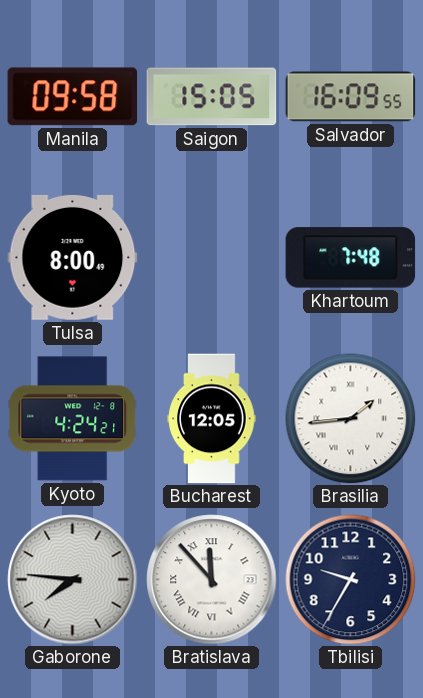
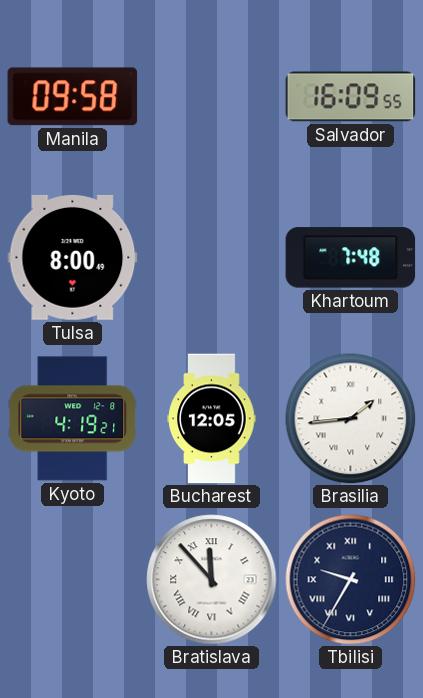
Saigon: 15:05 -> none (212, 97)
Kyoto: 4:24 -> 4:19 (73, 419)
Gaborone: 7:46 -> none (73, 580)
Tbilisi numerals: Arabic -> Roman (351, 580)
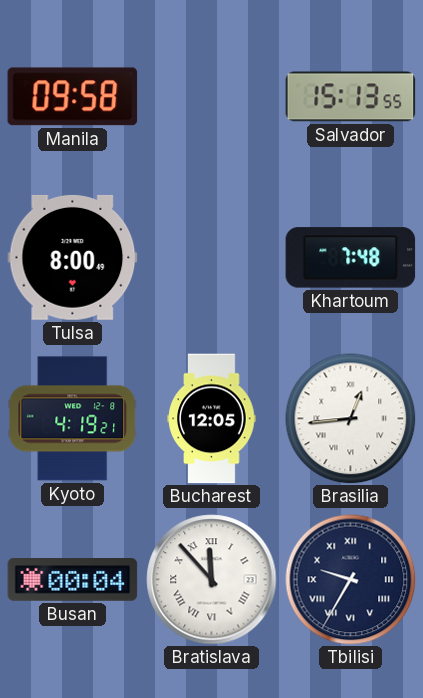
Salvador: 16:09 -> 15:13 (351, 97)
Brasilia: 1:44 -> 12:44 (351, 419)
Busan: none -> 00:04 (73, 580)
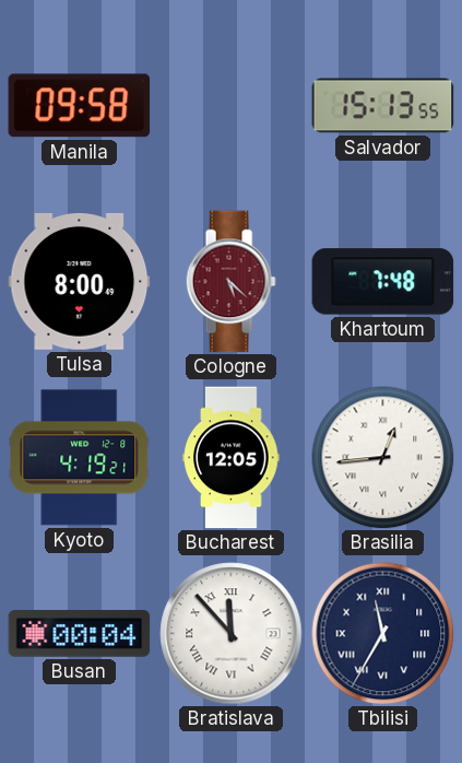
Cologne: none -> 5:22 (230, 282)
Tbilisi: 9:35 -> 11:35 (383, 634)
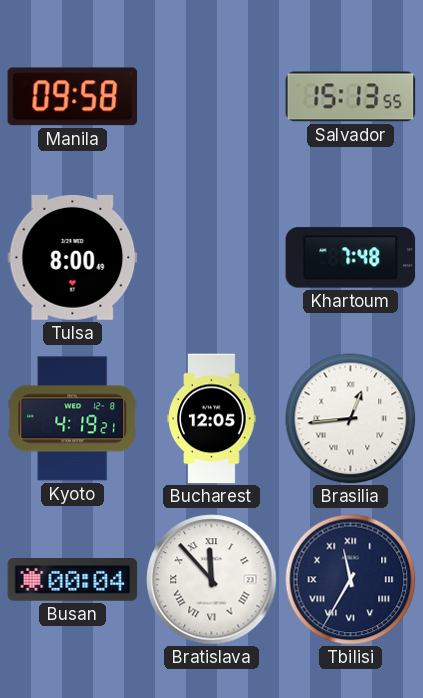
Cologne: 5:22 -> none (230, 282)
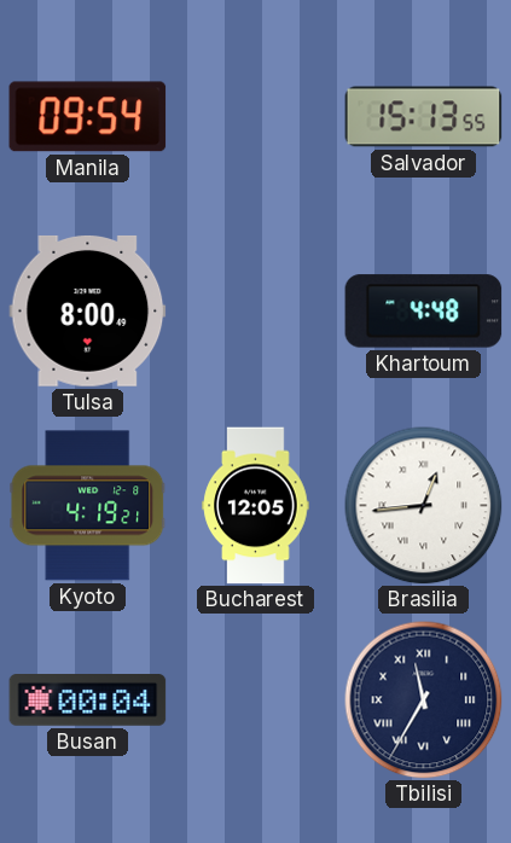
Manila: 09:58 -> 09:54 (88, 117)
Khartoum: 7:48 -> 4:48 (424, 312)
Bratislava: 11:53 -> none (212, 580)
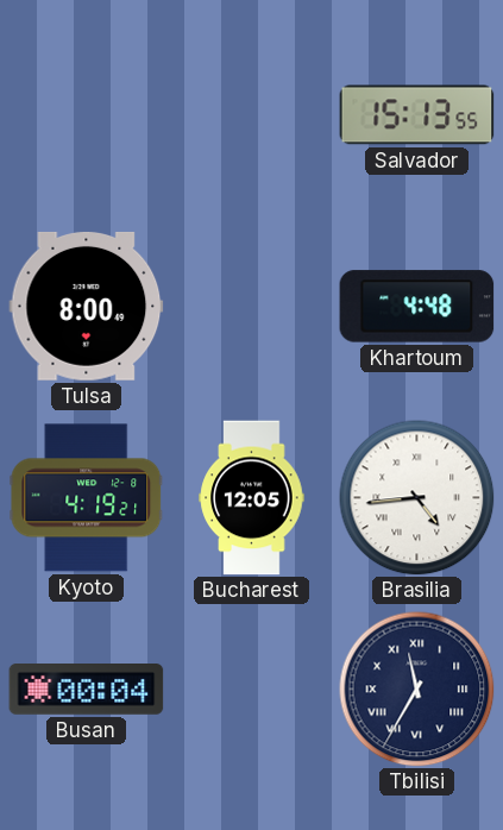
Manila: 09:54 -> none (88, 117)
Brasilia: 12:44 -> 4:44 (417, 498)
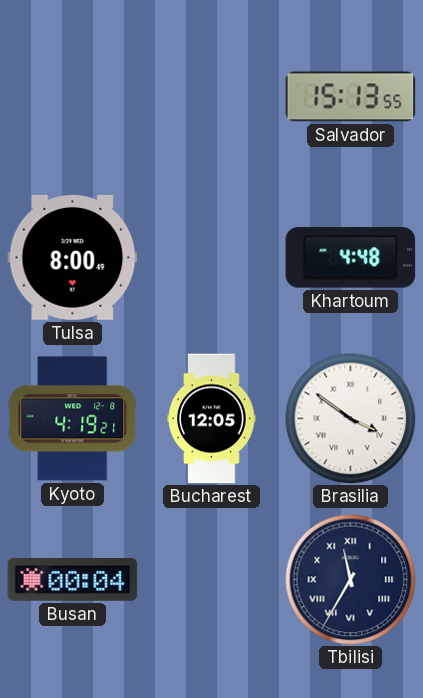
Brasilia: 4:44 -> 3:51 (351, 419)
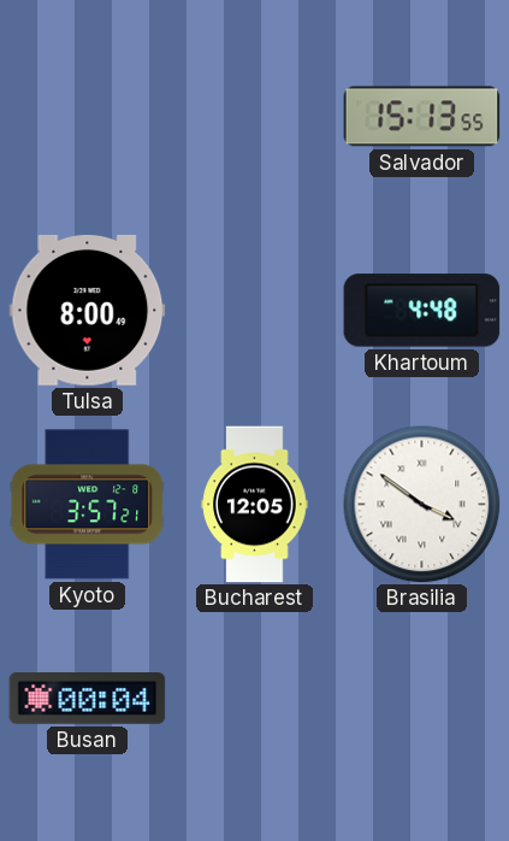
Kyoto: 4:19 -> 3:57 (88, 505)
Tbilisi: 11:35 -> none (351, 580)
